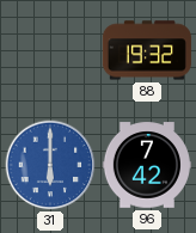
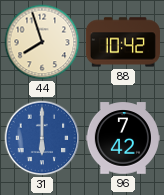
44: none -> 7:57 (42, 42)
88: 19:32 -> 10:42 (123, 42)
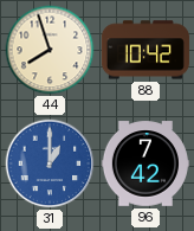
31: 6:00 -> 1:00 (50, 163)
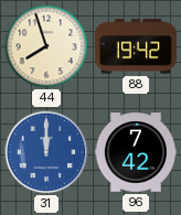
88: 10:42 -> 19:42 (136, 46)
31: 1:00 -> 12:00 (46, 152)
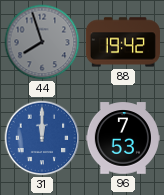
44 dial: cream -> grey (42, 42)
96: 7:42 -> 7:53 (123, 138)
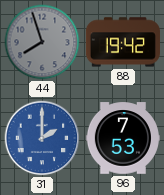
31: 12:00 -> 2:00 (42, 138)
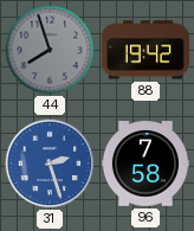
31: 2:00 -> 2:27 (50, 163)
96: 7:53 -> 7:58 (145, 163)
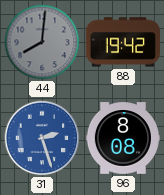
44: 7:57 -> 8:01 (42, 42)
96: 7:58 -> 8:08 (123, 138)
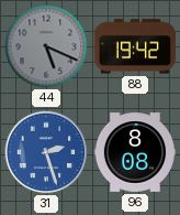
44: 8:01 -> 5:19 (46, 46)
